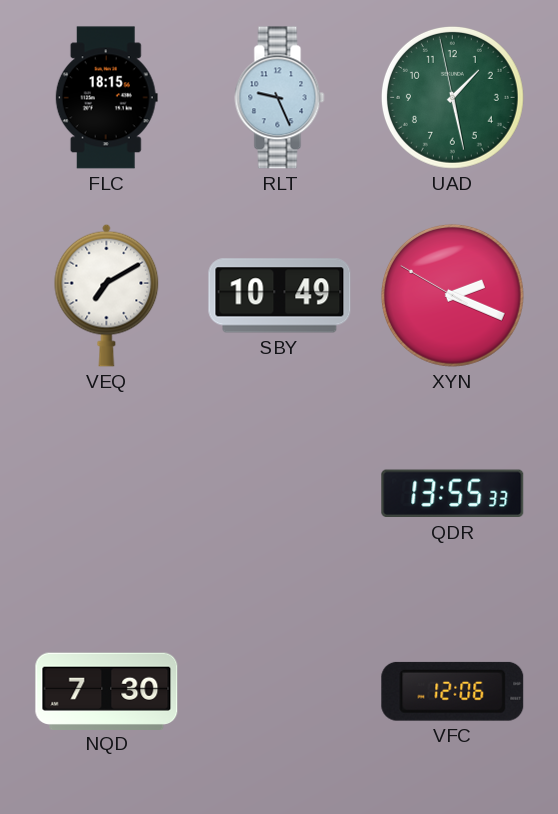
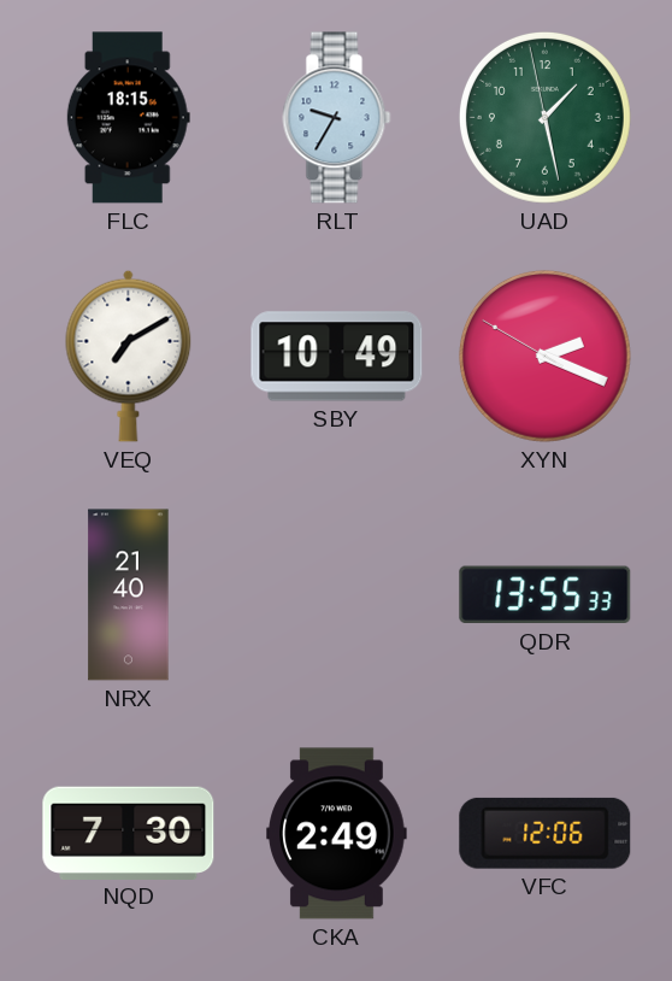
RLT: 9:26 -> 9:35 (337, 118)
NRX: none -> 21:40 (129, 595)
CKA: none -> 2:49 (337, 834)
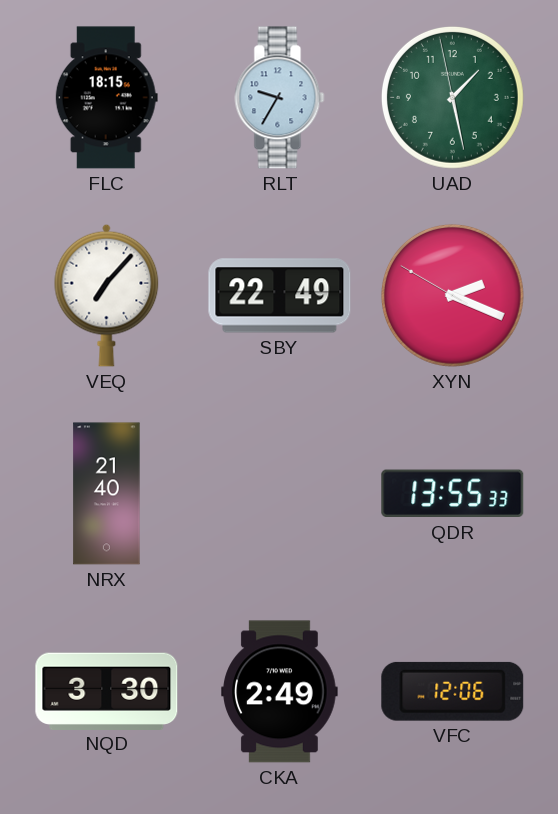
VEQ: 7:10 -> 7:07 (107, 295)
SBY: 10:49 -> 22:49 (280, 296)
NQD: 7:30 -> 3:30 (107, 691)
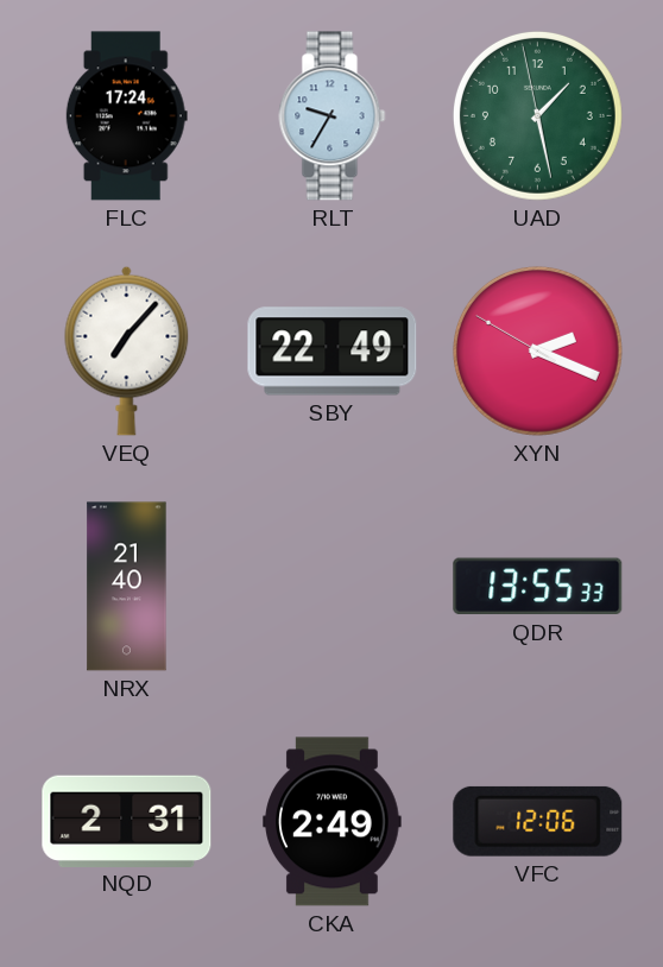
FLC: 18:15 -> 17:24 (126, 116)
NQD: 3:30 -> 2:31 (127, 821)
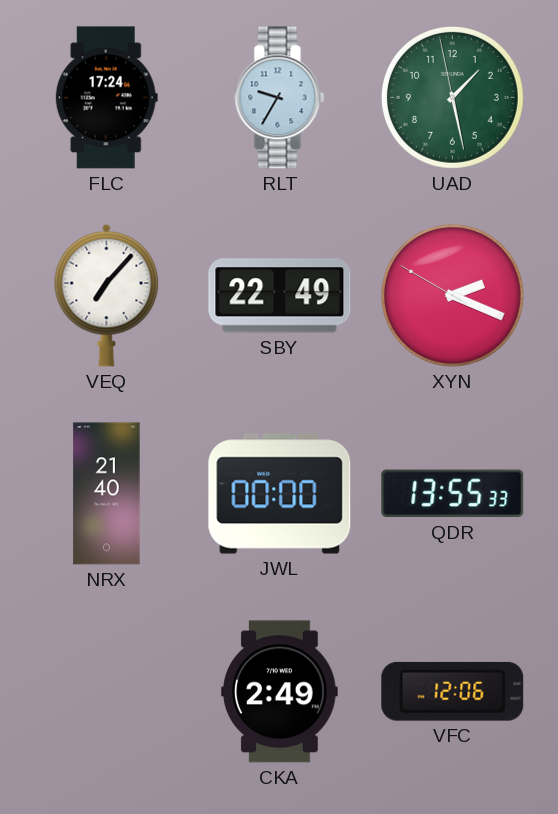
JWL: none -> 00:00 (280, 494)
NQD: 2:31 -> none (127, 821)
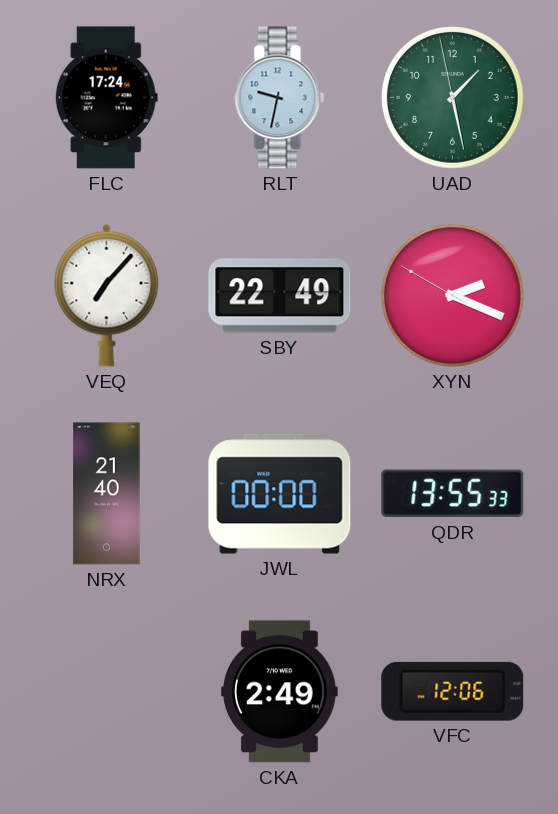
RLT: 9:35 -> 9:32 (280, 98)
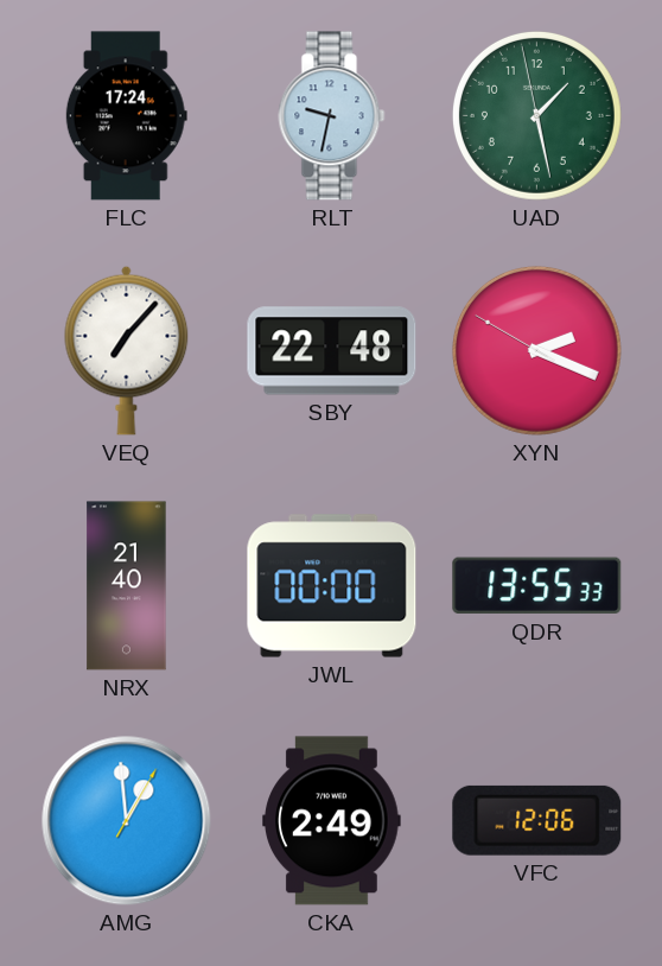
SBY: 22:49 -> 22:48 (332, 351)
AMG: none -> 12:59 (127, 821)
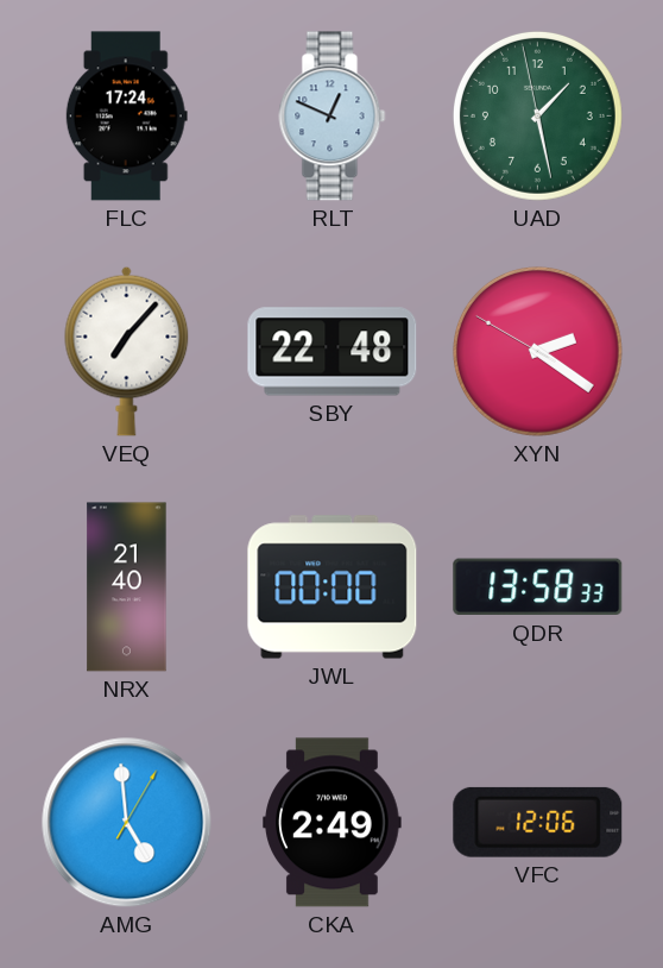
RLT: 9:32 -> 12:49 (333, 117)
XYN: 2:18 -> 2:20 (537, 351)
QDR: 13:55 -> 13:58 (538, 587)
AMG: 12:59 -> 4:59 (127, 823)
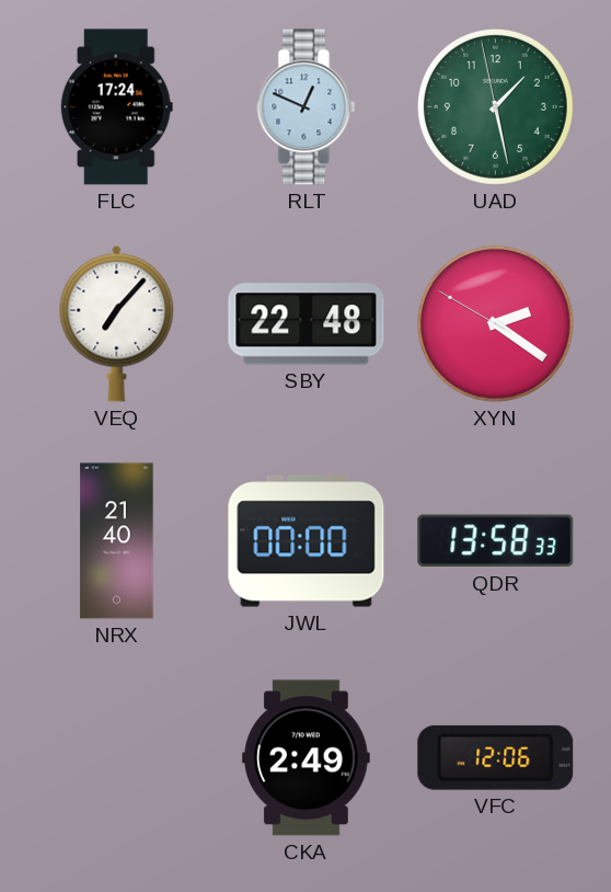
AMG: 4:59 -> none (127, 823)
